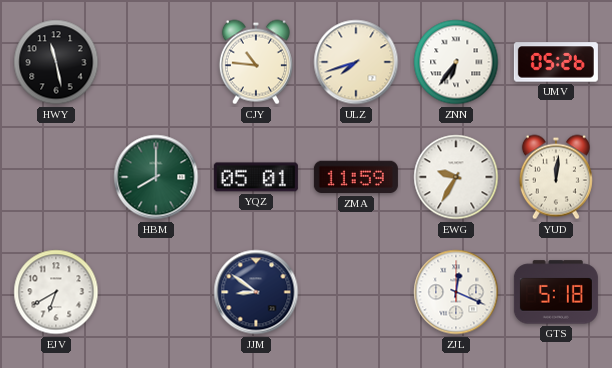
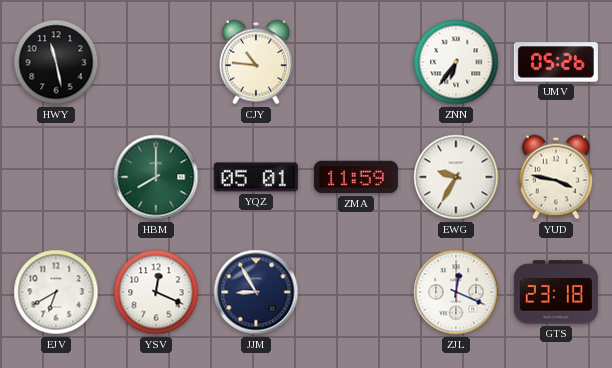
ULZ: 7:42 -> none (356, 62)
YUD: 12:01 -> 3:47 (556, 177)
YSV: none -> 12:19 (156, 292)
JJM: 8:51 -> 8:55 (256, 292)
GTS: 5:18 -> 23:18 (556, 292)
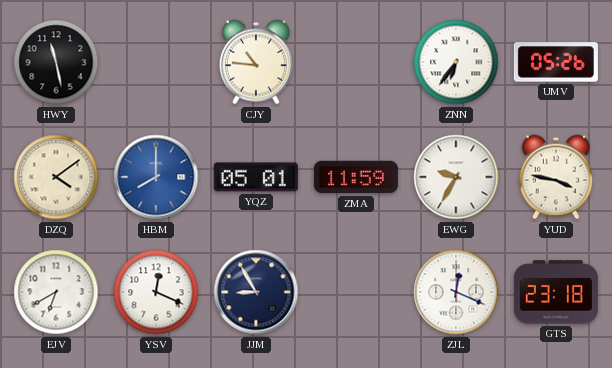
DZQ: none -> 4:09 (56, 177)
HBM dial: green -> blue (156, 177)
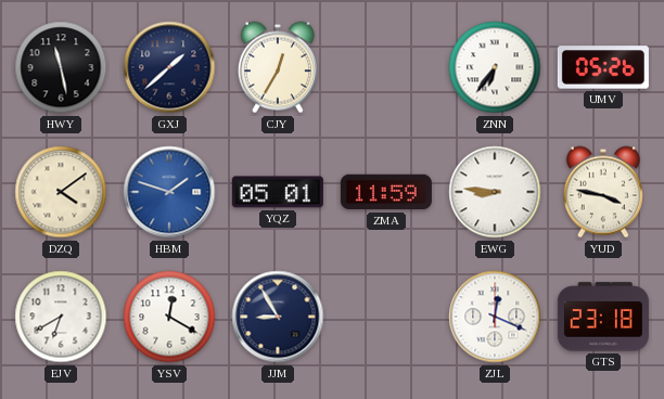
GXJ: none -> 1:38 (169, 67)
CJY: 10:46 -> 12:35 (278, 67)
HBM: 8:00 -> 1:48 (169, 192)
EWG: 9:35 -> 8:46 (495, 192)
YSV: 12:19 -> 12:20 (169, 317)
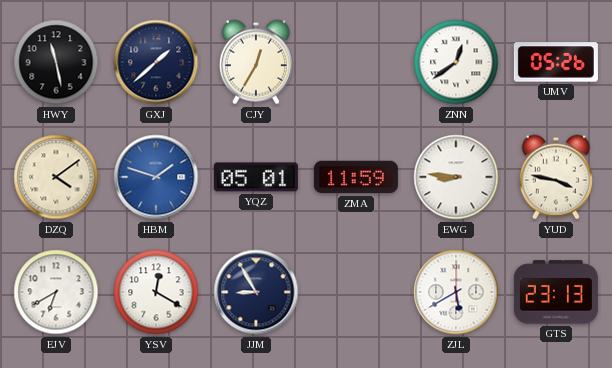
ZNN: 6:36 -> 12:39 (456, 62)
ZJL: 12:19 -> 5:40 (456, 292)
GTS: 23:18 -> 23:13 (556, 292)
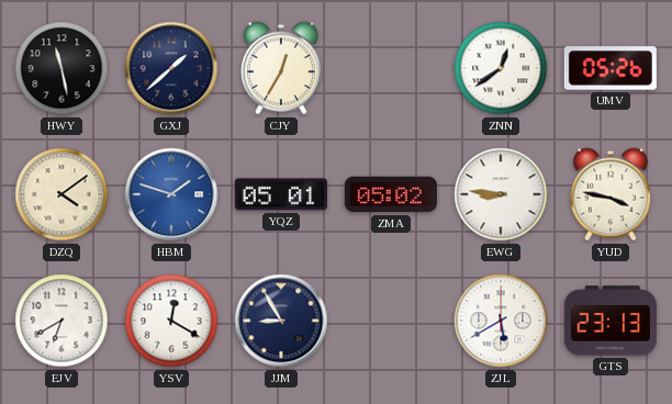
ZMA: 11:59 -> 05:02 (391, 194)
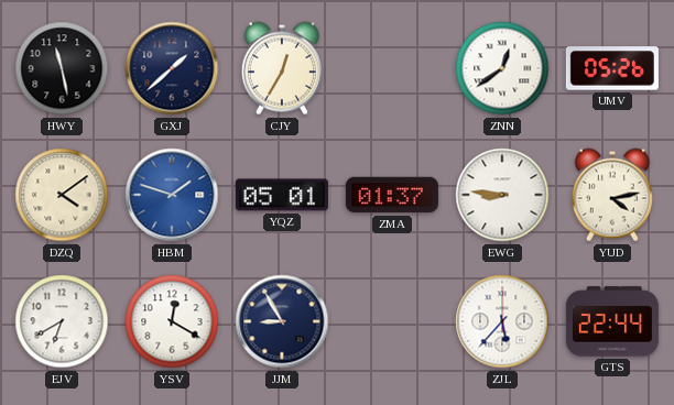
ZMA: 05:02 -> 01:37 (392, 195)
YUD: 3:47 -> 4:13 (612, 195)
ZJL: 5:40 -> 5:37 (502, 321)
GTS: 23:13 -> 22:44 (612, 321)
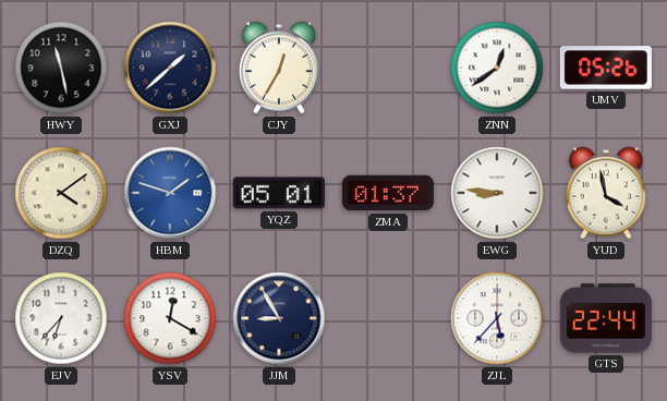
YUD: 4:13 -> 3:58 (606, 193)
EJV: 6:40 -> 6:37 (61, 318)
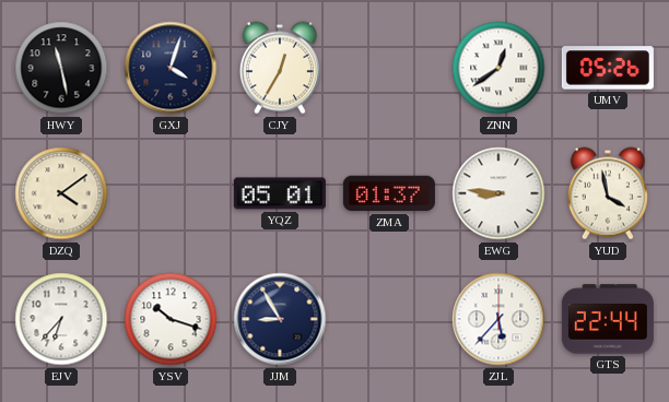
GXJ: 1:38 -> 4:03 (171, 68)
HBM: 1:48 -> none (170, 193)
YSV: 12:20 -> 10:18 (171, 319)
